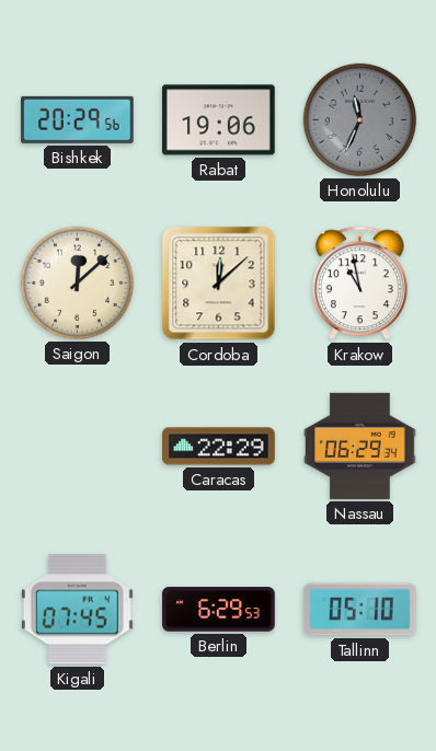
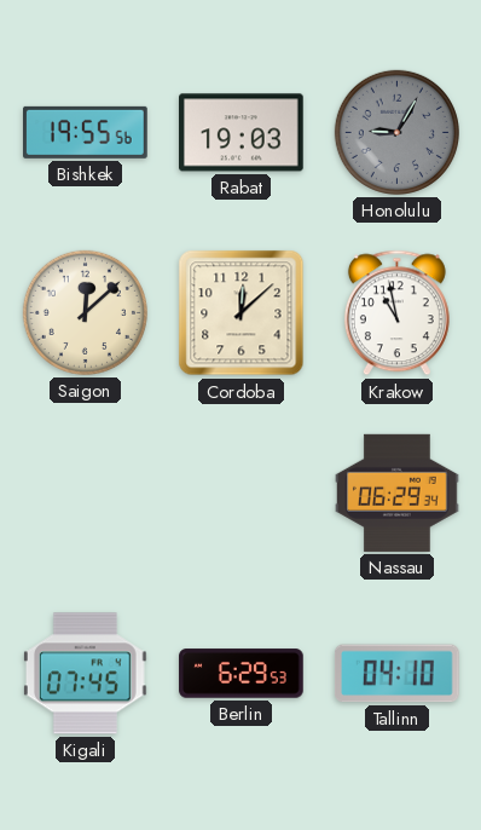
Bishkek: 20:29 -> 19:55 (86, 132)
Rabat: 19:06 -> 19:03 (242, 133)
Honolulu: 11:34 -> 9:05 (396, 132)
Caracas: 22:29 -> none (219, 447)
Tallinn: 05:10 -> 04:10 (396, 674)
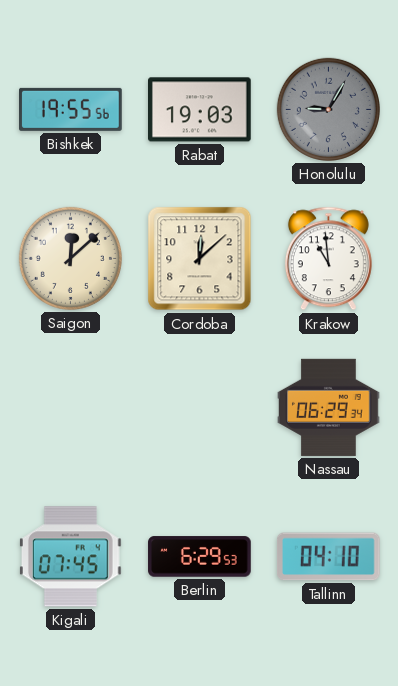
Krakow: 10:58 -> 10:59 (328, 259)
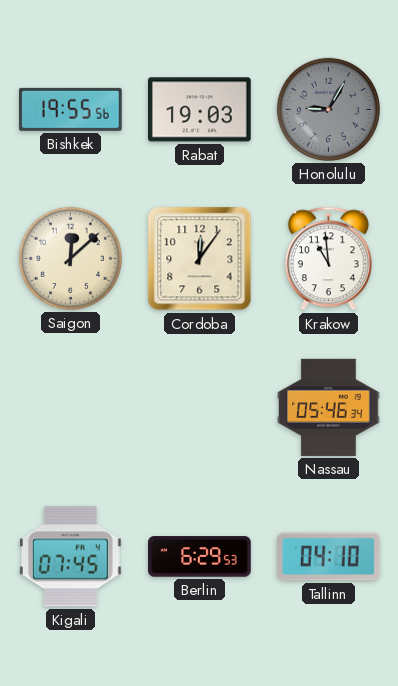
Cordoba: 12:08 -> 12:06 (200, 259)
Nassau: 06:29 -> 05:46 (329, 407)
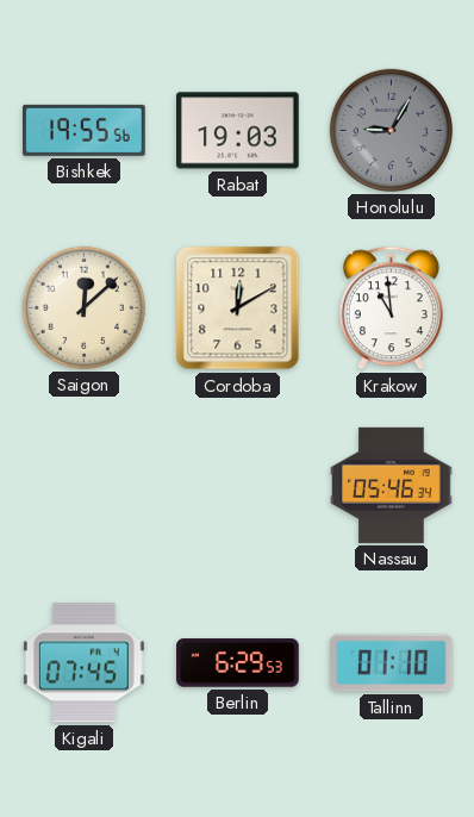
Cordoba: 12:06 -> 12:10 (238, 308)
Tallinn: 04:10 -> 01:10 (391, 663)
